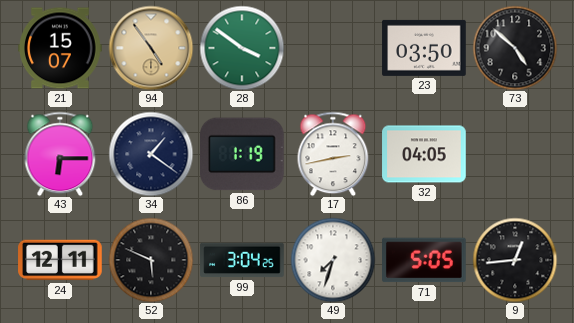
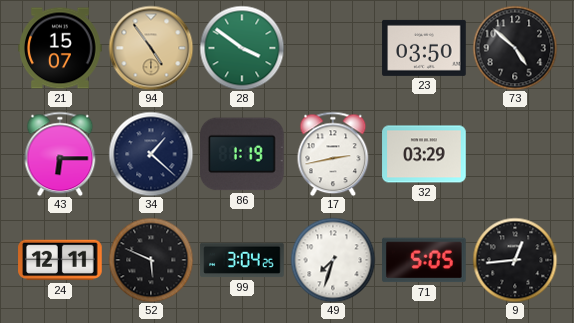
34: 1:21 -> 1:22 (151, 154)
32: 04:05 -> 03:29 (424, 154)
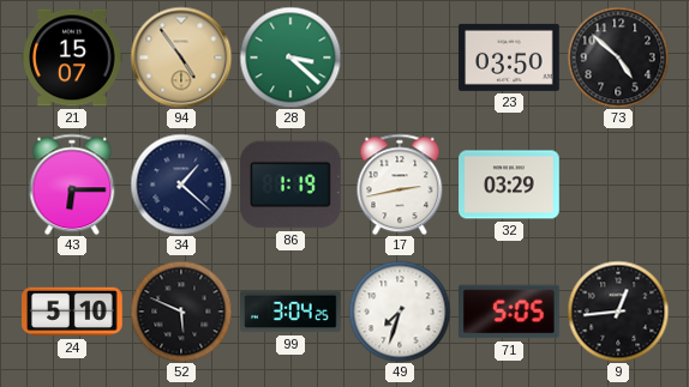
28: 3:51 -> 3:22 (290, 58)
24: 12:11 -> 5:10 (72, 312)
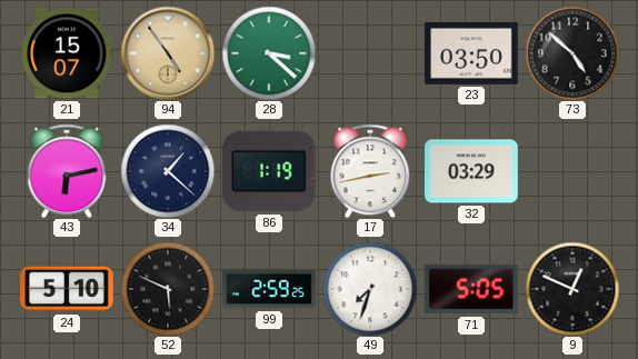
43: 6:15 -> 6:13 (67, 171)
99: 3:04 -> 2:59 (269, 289)
9: 12:44 -> 12:49 (572, 289)
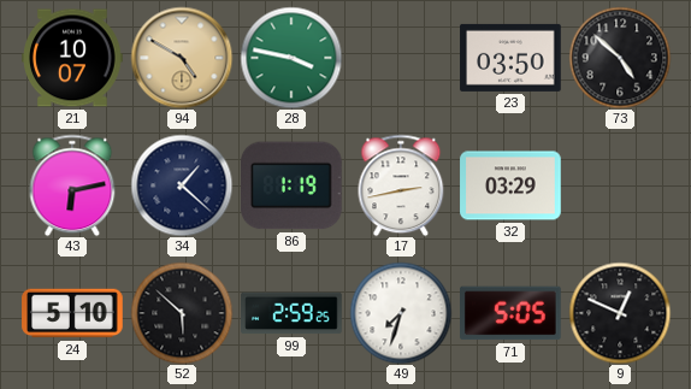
21: 15:07 -> 10:07 (72, 58)
94: 4:54 -> 4:50 (182, 58)
28: 3:22 -> 3:47 (291, 58)
52: 5:49 -> 5:52 (182, 313)
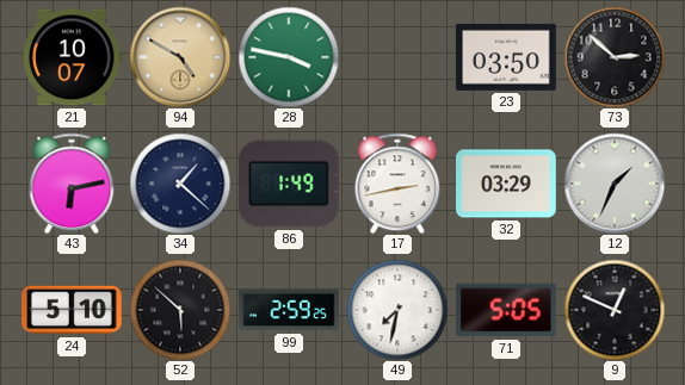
73: 4:52 -> 2:52 (615, 57)
86: 1:19 -> 1:49 (290, 184)
12: none -> 1:34 (615, 184)
49: 7:33 -> 7:32 (397, 310)
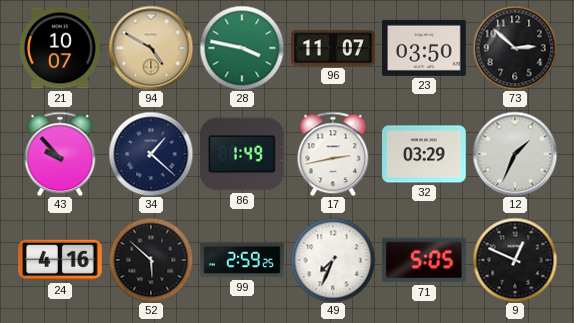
96: none -> 11:07 (333, 48)
43: 6:13 -> 9:53 (60, 154)
24: 5:10 -> 4:16 (60, 260)
49: 7:32 -> 7:34 (333, 260)
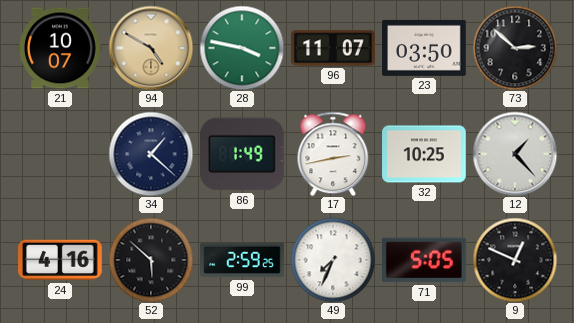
43: 9:53 -> none (60, 154)
32: 03:29 -> 10:25 (424, 154)
12: 1:34 -> 1:23 (515, 154)
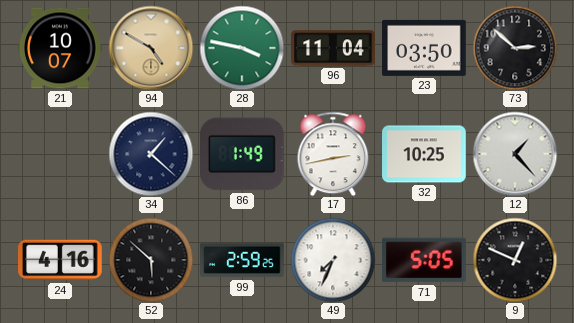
96: 11:07 -> 11:04 (333, 48)
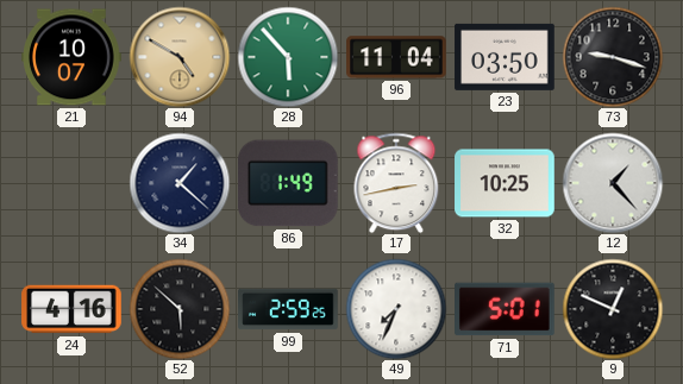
28: 3:47 -> 5:53 (288, 57)
73: 2:52 -> 9:18 (613, 57)
71: 5:05 -> 5:01 (506, 309)
